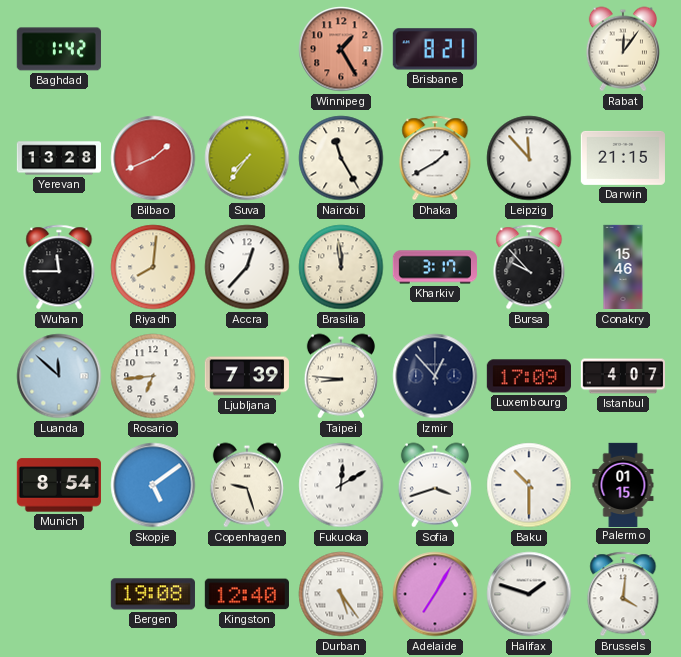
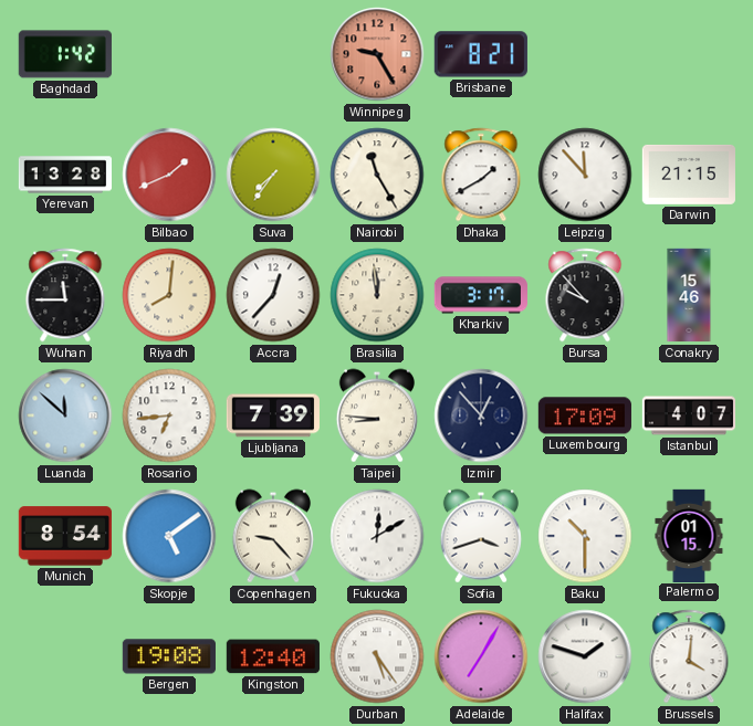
Winnipeg: 1:25 -> 9:25 (377, 54)
Rabat: 12:06 -> none (623, 49)
Copenhagen: 9:27 -> 9:23 (273, 536)
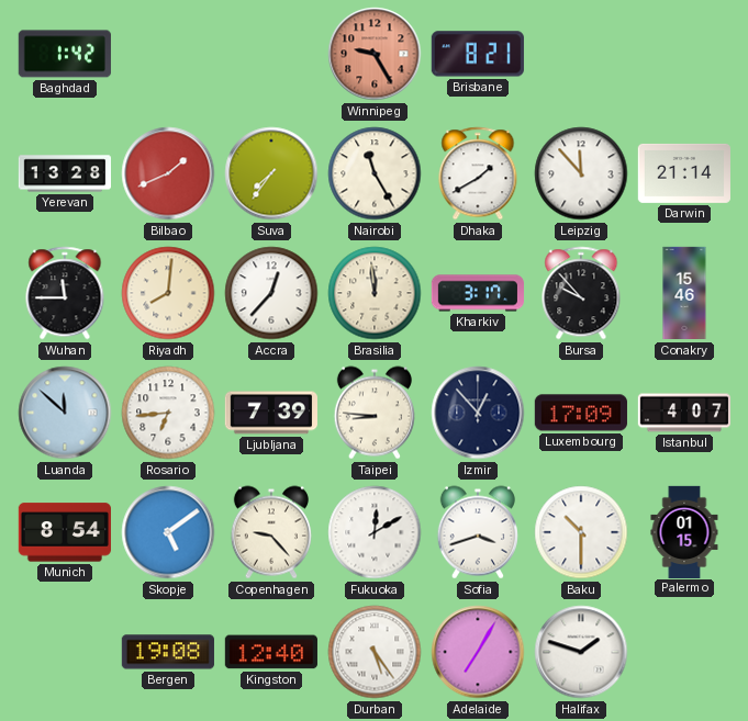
Darwin: 21:15 -> 21:14 (684, 173)
Brussels: 4:01 -> none (689, 656)
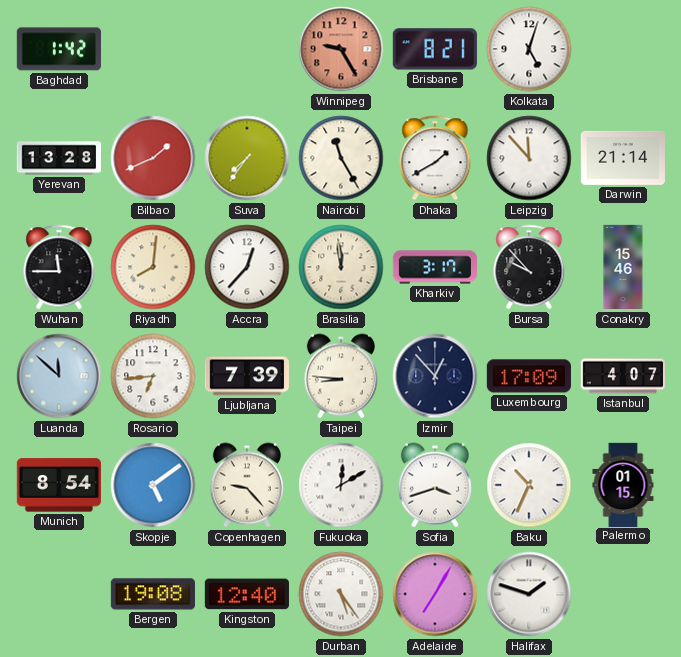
Kolkata: none -> 5:03 (529, 49)
Baku: 10:30 -> 10:34 (529, 485)
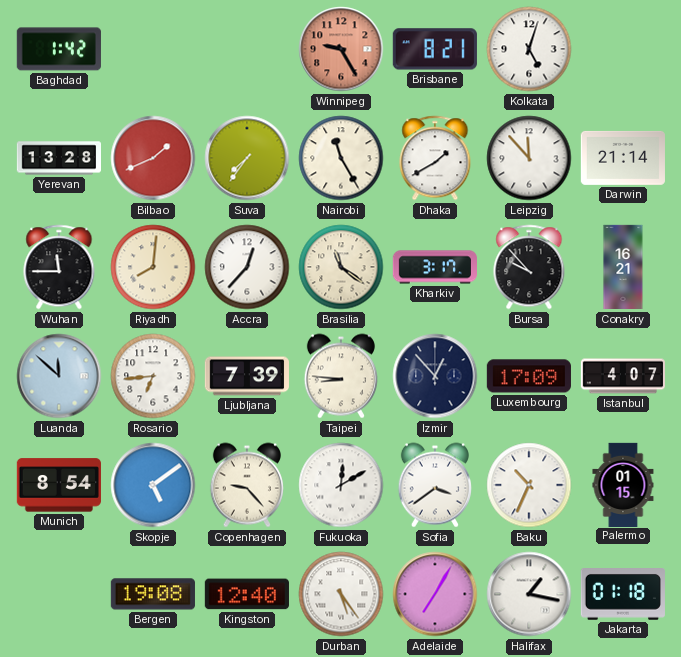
Brasilia: 11:59 -> 11:21 (341, 267)
Conakry: 15:46 -> 16:21 (623, 267)
Sofia: 3:42 -> 3:39 (435, 485)
Halifax: 1:48 -> 1:17 (529, 594)
Jakarta: none -> 01:18 (623, 595)
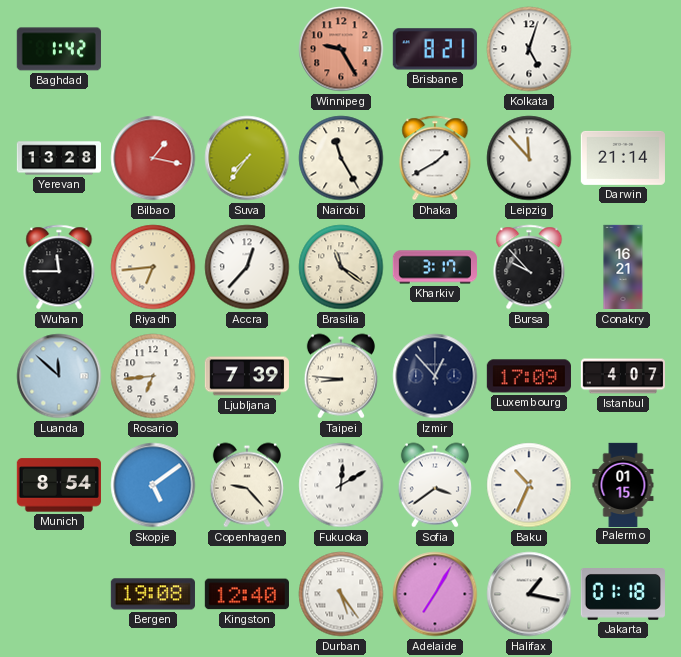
Bilbao: 1:41 -> 1:17 (153, 158)
Riyadh: 8:01 -> 6:44 (153, 267)
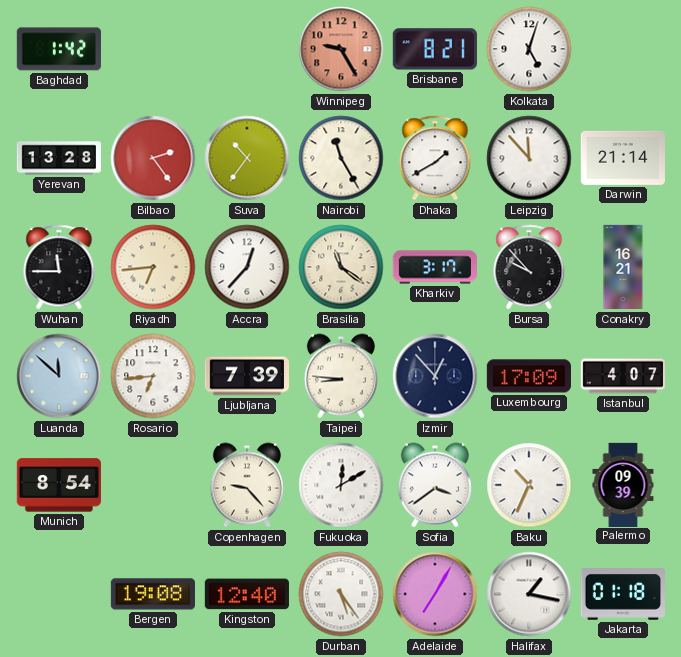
Bilbao: 1:17 -> 2:24 (153, 158)
Suva: 7:36 -> 10:36 (247, 158)
Skopje: 5:09 -> none (153, 485)
Palermo: 01:15 -> 09:39 (623, 484)
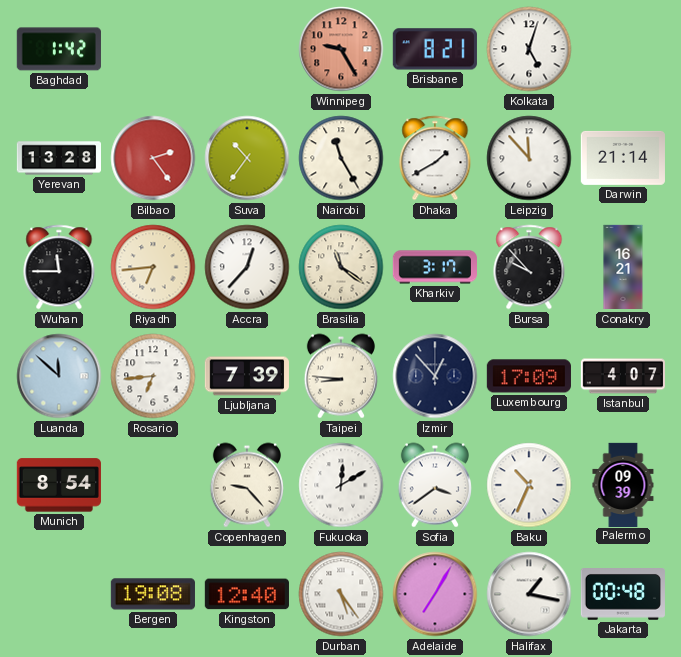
Jakarta: 01:18 -> 00:48 (623, 595)
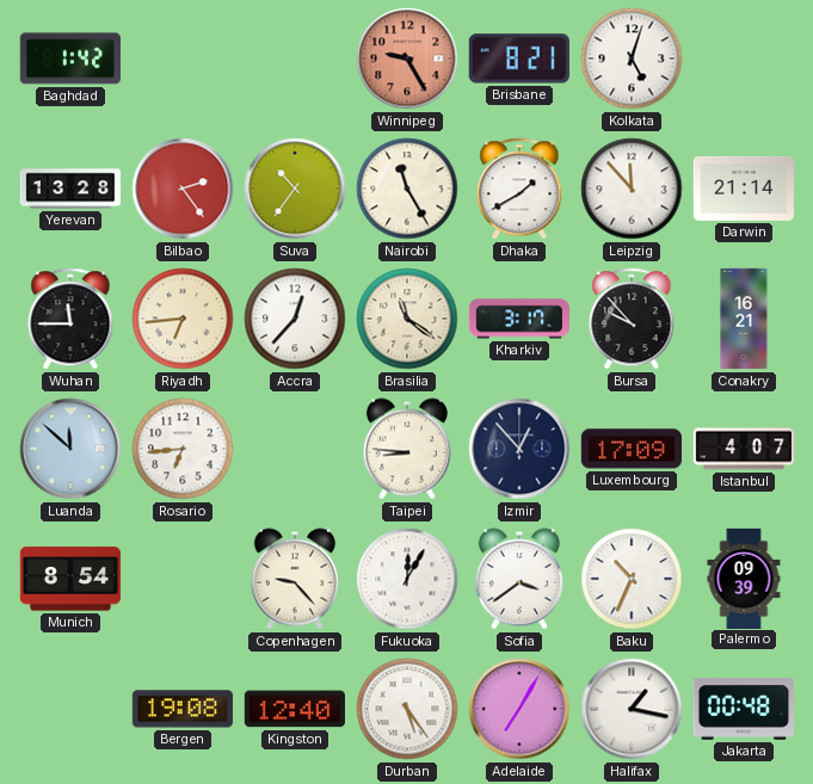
Ljubljana: 7:39 -> none (247, 376)
Fukuoka: 12:10 -> 12:05 (407, 579)
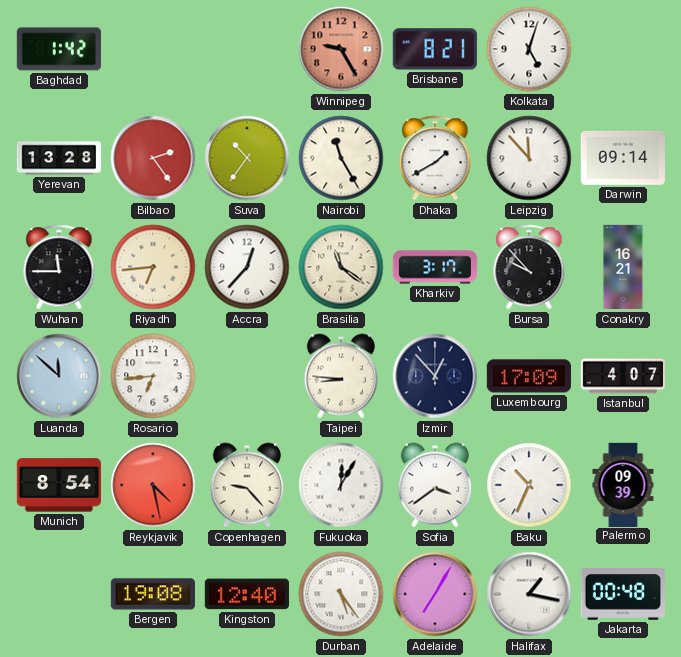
Darwin: 21:14 -> 09:14 (623, 158)
Reykjavik: none -> 4:28 (153, 485)
